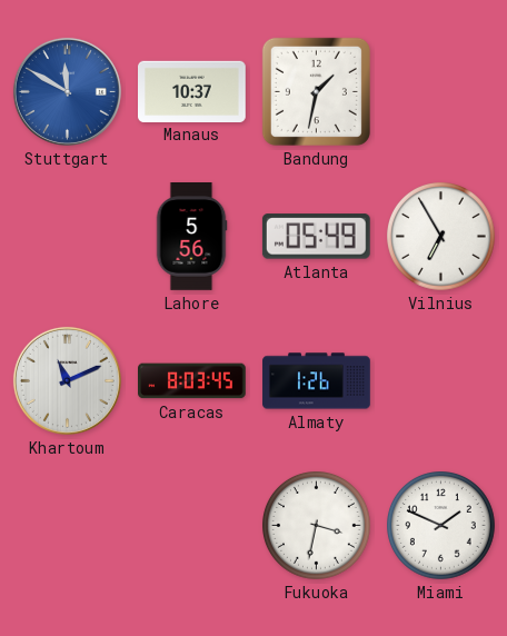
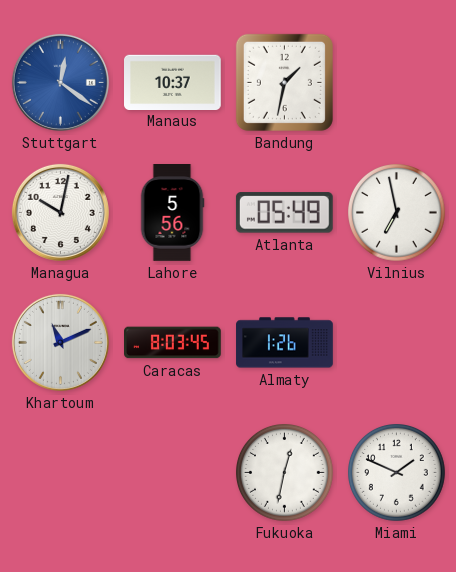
Stuttgart: 11:50 -> 12:21 (60, 82)
Managua: none -> 10:02 (60, 212)
Vilnius: 6:55 -> 6:58 (397, 213)
Fukuoka: 3:32 -> 12:32 (285, 473)
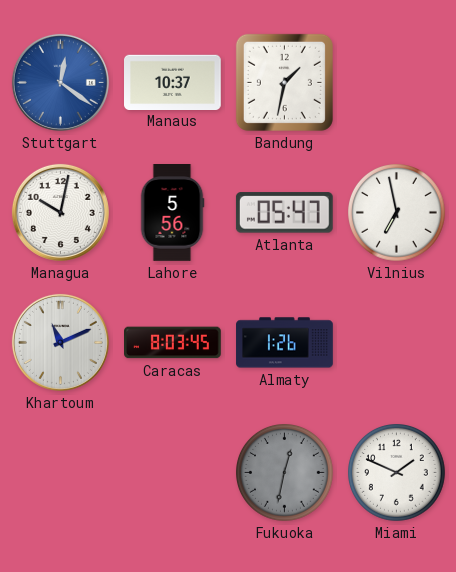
Atlanta: 05:49 -> 05:47 (284, 213)
Fukuoka dial: white -> grey (285, 473)
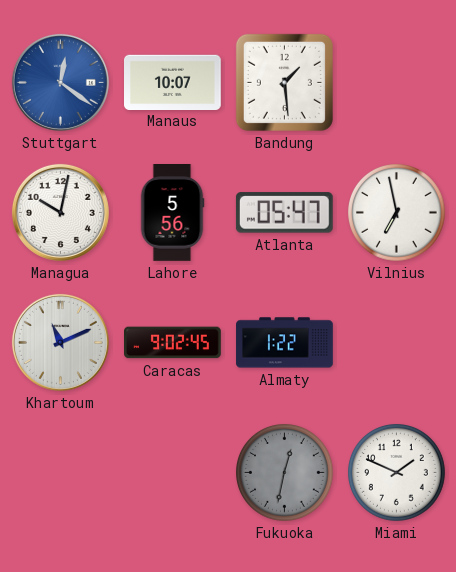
Manaus: 10:37 -> 10:07 (173, 82)
Bandung: 1:32 -> 1:29 (284, 82)
Caracas: 8:03 -> 9:02 (173, 343)
Almaty: 1:26 -> 1:22 (285, 343)
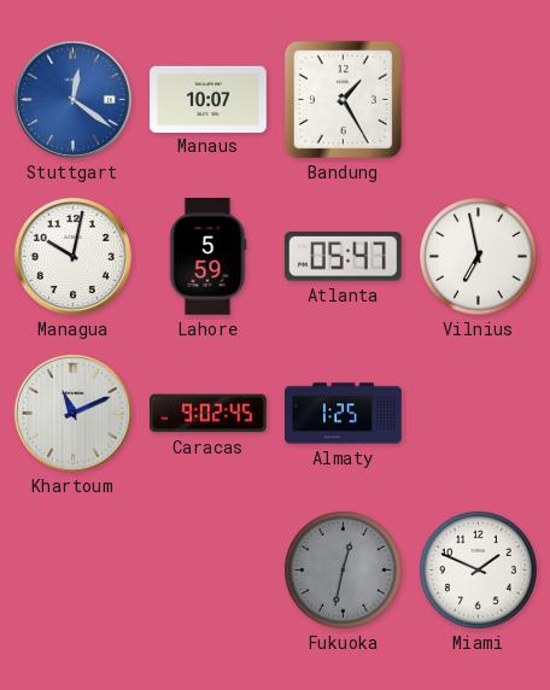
Bandung: 1:29 -> 1:25 (343, 99)
Lahore: 5:56 -> 5:59 (207, 257)
Almaty: 1:22 -> 1:25 (344, 414)
